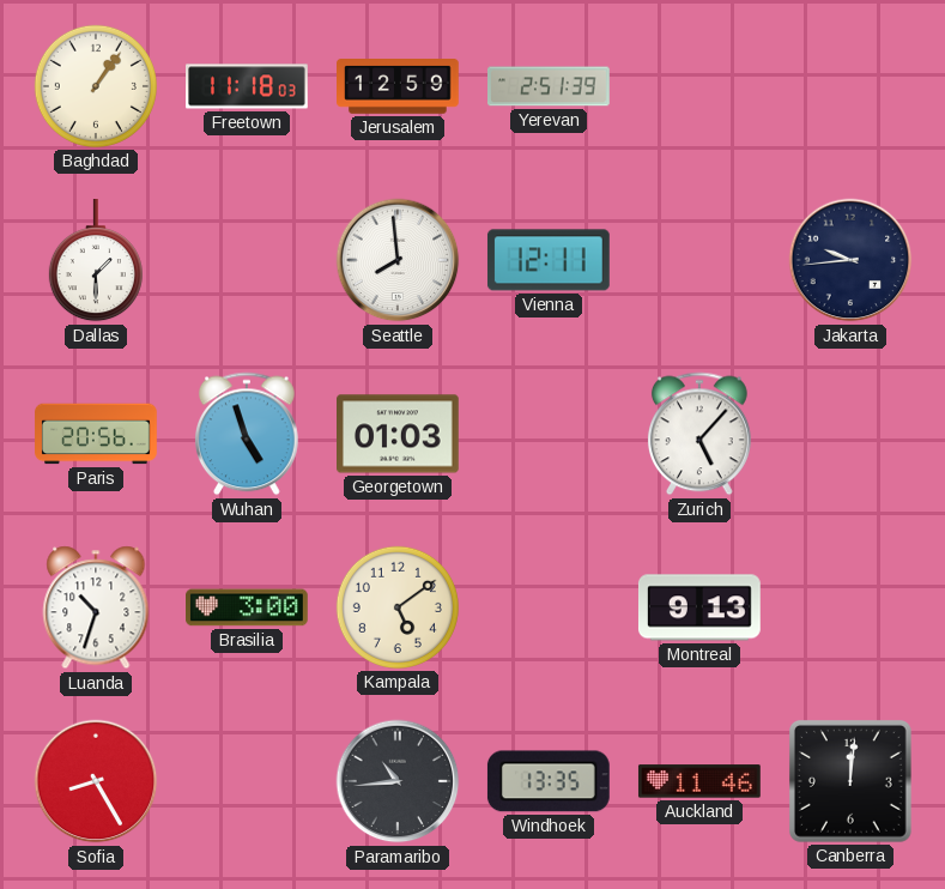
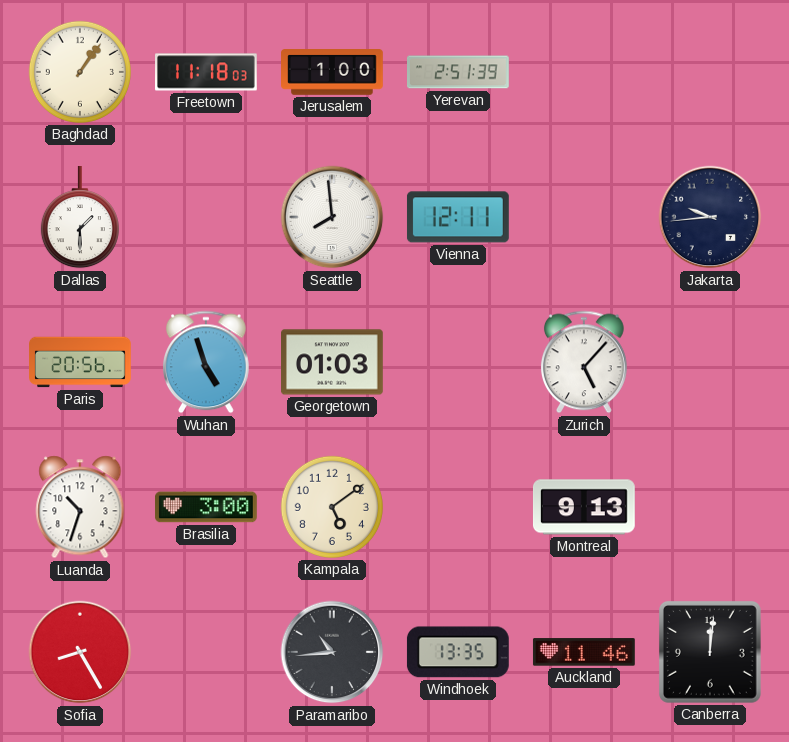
Jerusalem: 12:59 -> 1:00 (333, 73)
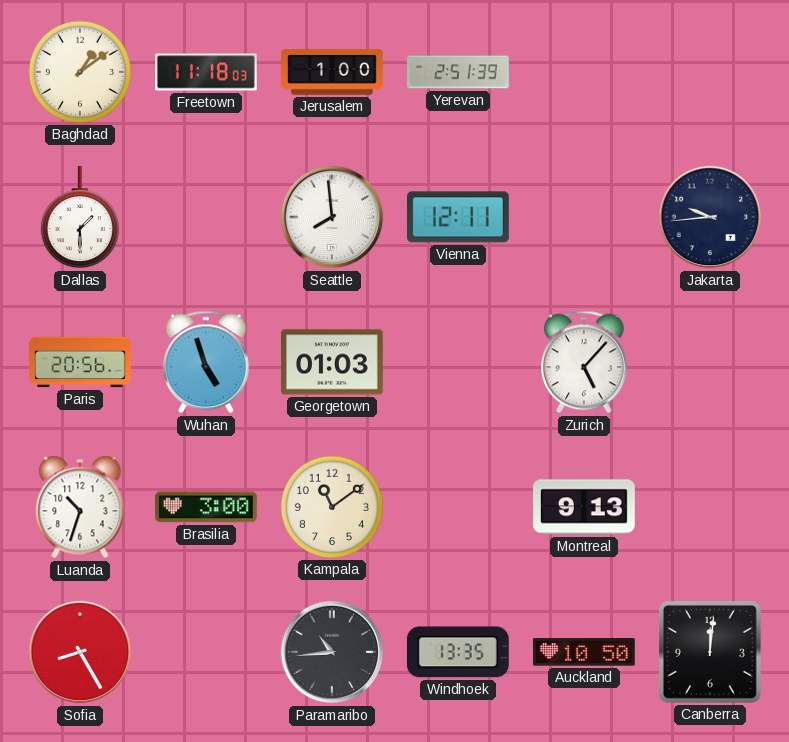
Baghdad: 1:06 -> 1:09 (80, 72)
Kampala: 5:09 -> 11:09 (332, 507)
Auckland: 11:46 -> 10:50 (584, 652)
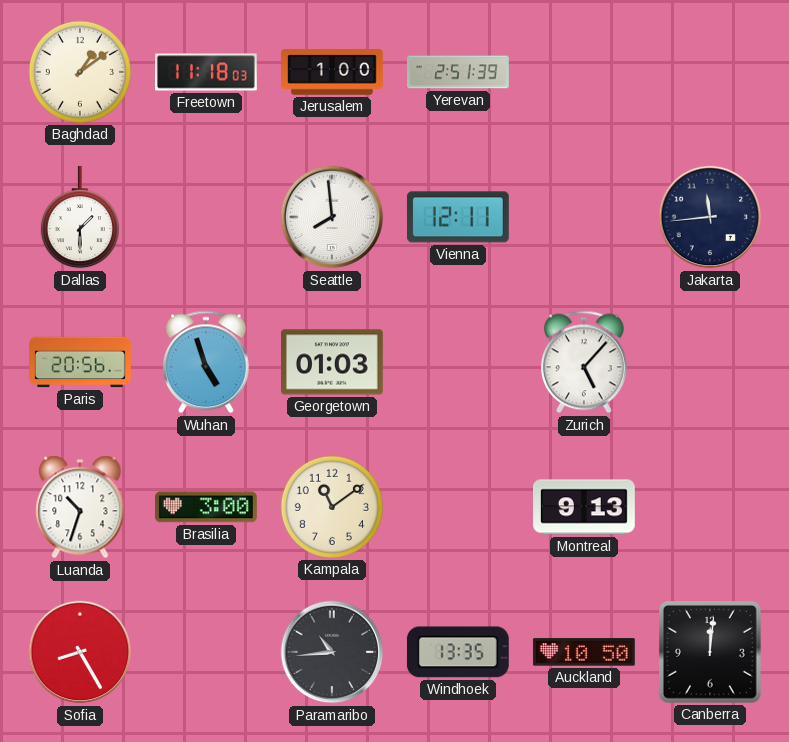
Jakarta: 9:44 -> 11:44 (710, 217)
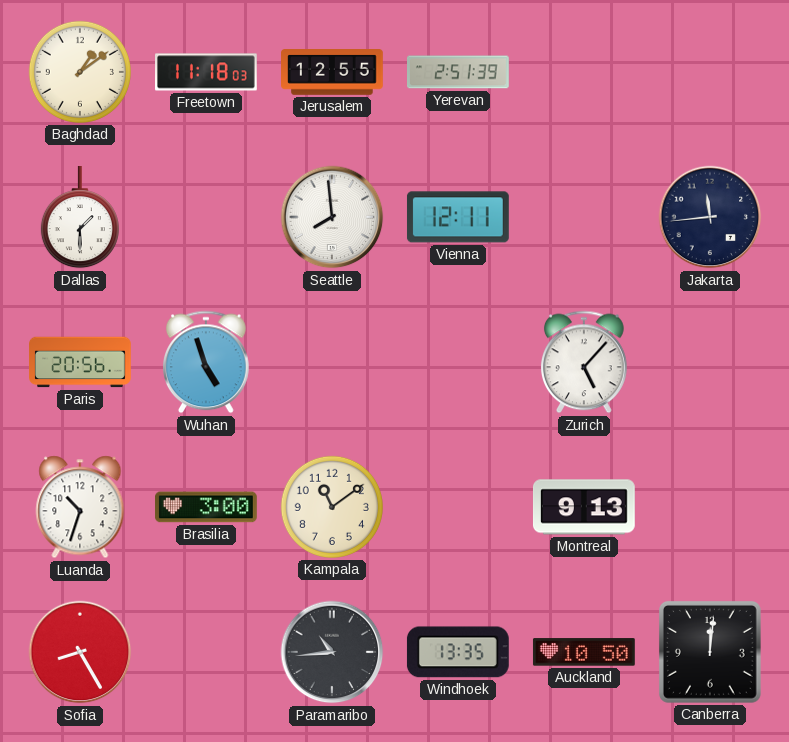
Jerusalem: 1:00 -> 12:55 (333, 73)
Georgetown: 01:03 -> none (333, 362)
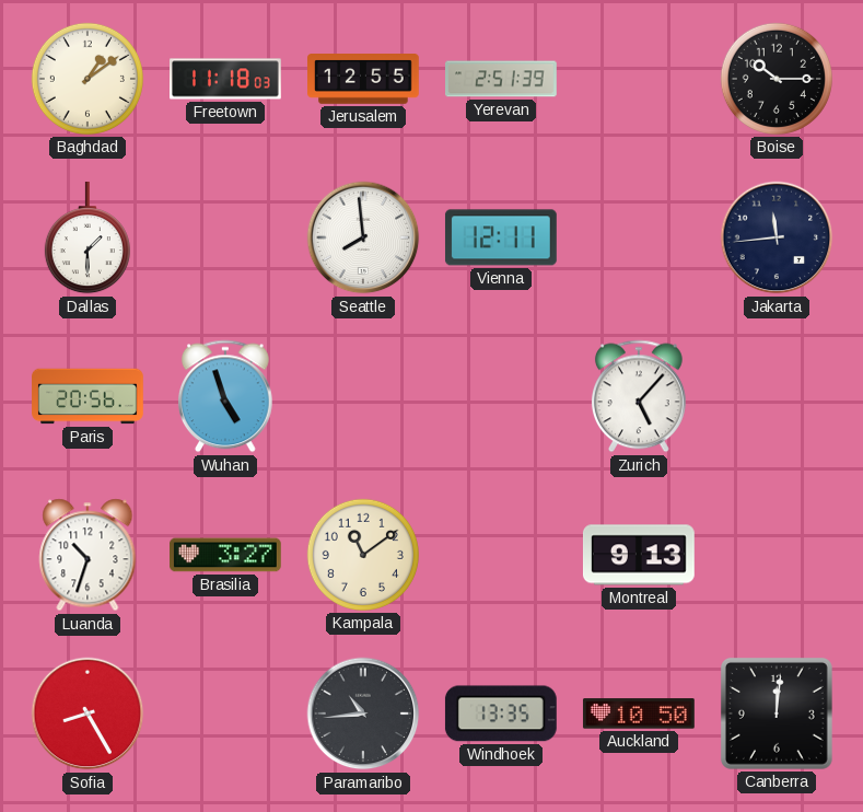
Boise: none -> 10:15 (777, 79)
Brasilia: 3:00 -> 3:27 (226, 555)
